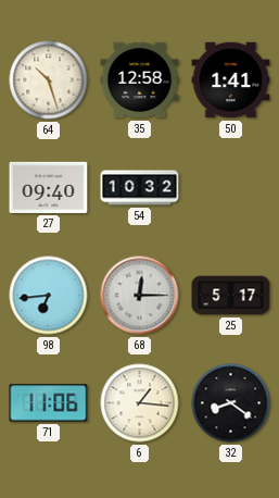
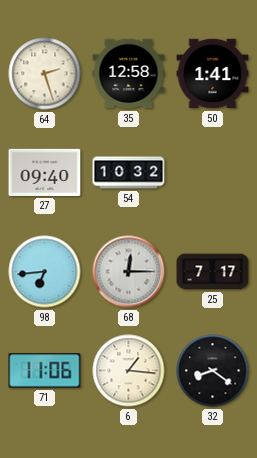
64: 10:27 -> 2:27 (45, 74)
25: 5:17 -> 7:17 (213, 272)
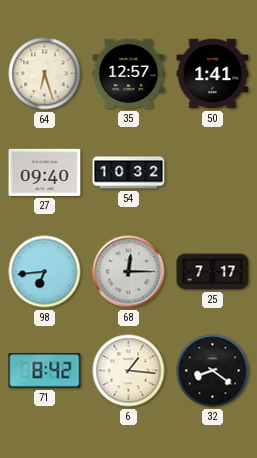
64: 2:27 -> 6:27 (45, 74)
35: 12:58 -> 12:57 (129, 74)
71: 11:06 -> 8:42 (45, 371)
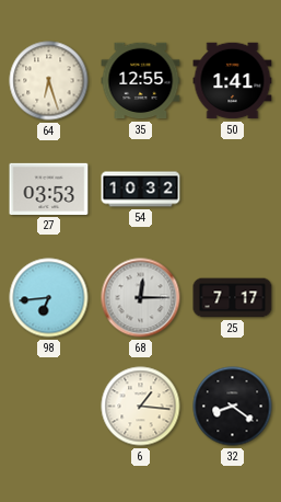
35: 12:57 -> 12:55 (141, 81)
27: 09:40 -> 03:53 (49, 189)
71: 8:42 -> none (45, 371)
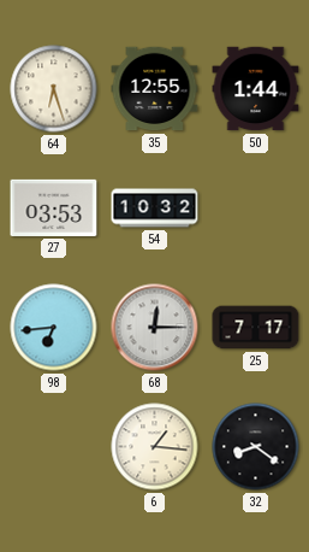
50: 1:41 -> 1:44 (256, 89)
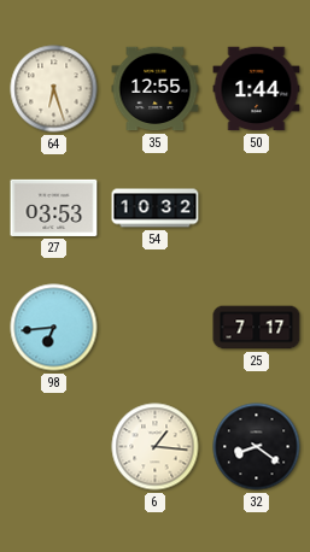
68: 12:15 -> none (155, 328)
